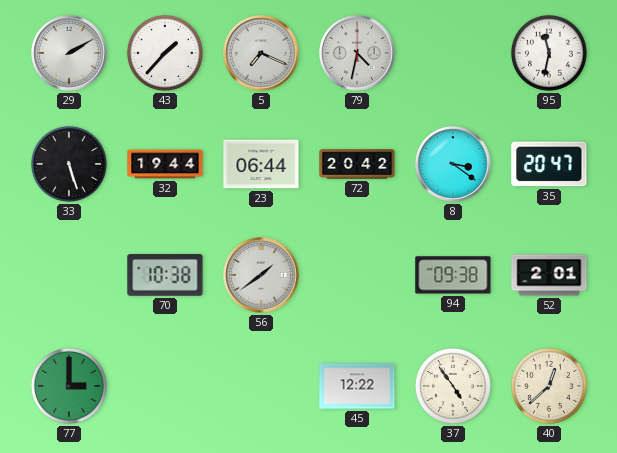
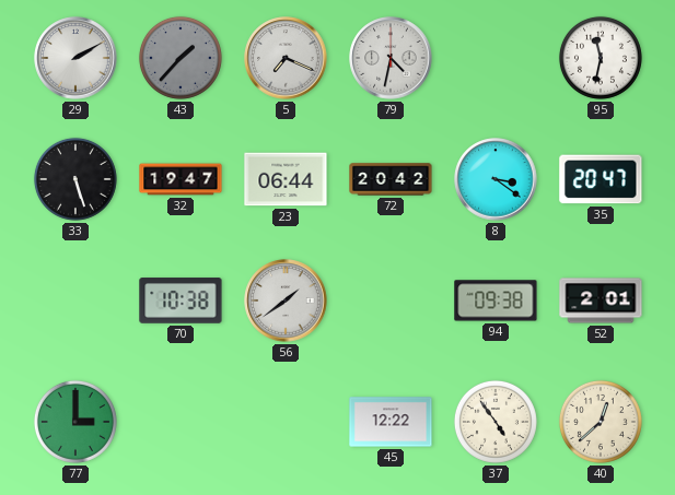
43 dial: white -> grey (181, 58)
32: 19:44 -> 19:47 (181, 179)
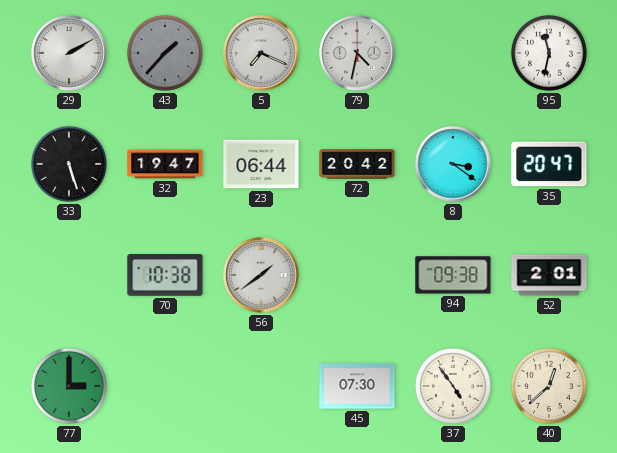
45: 12:22 -> 07:30 (357, 386)
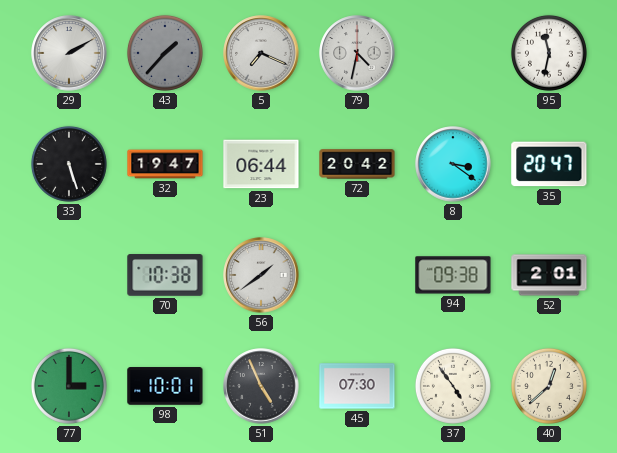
98: none -> 10:01 (165, 386)
51: none -> 4:56 (261, 386)
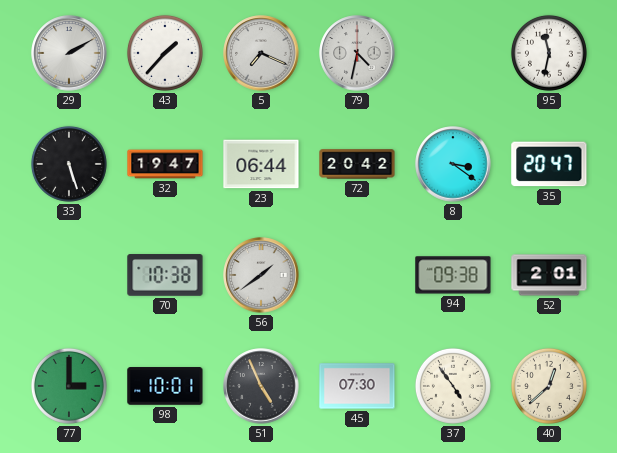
43 dial: grey -> white (165, 53)
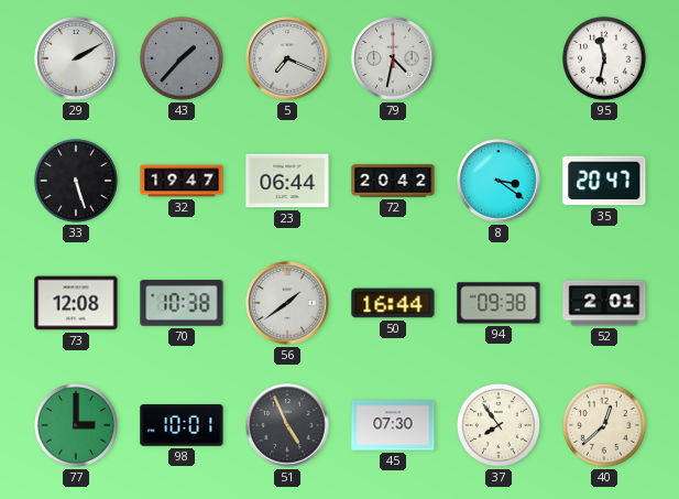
43 dial: white -> grey (182, 58)
73: none -> 12:08 (76, 303)
50: none -> 16:44 (393, 303)
37: 4:54 -> 7:54 (499, 425)
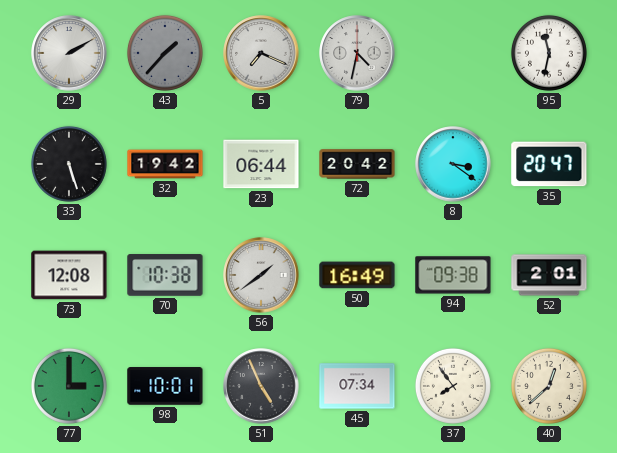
32: 19:47 -> 19:42 (165, 164)
50: 16:44 -> 16:49 (357, 275)
45: 07:30 -> 07:34 (357, 386)
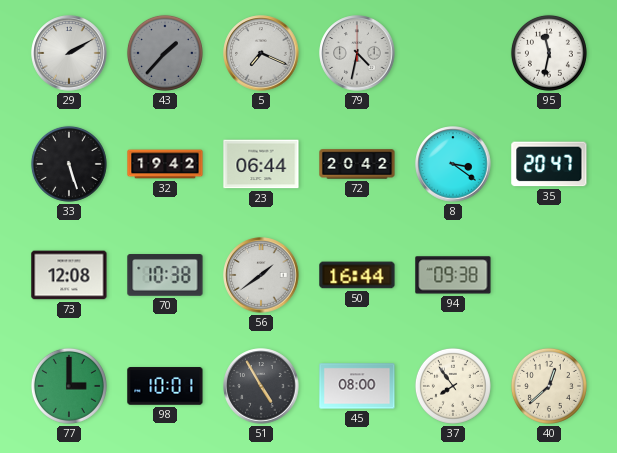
50: 16:49 -> 16:44 (357, 275)
52: 2:01 -> none (549, 275)
51: 4:56 -> 4:55 (261, 386)
45: 07:34 -> 08:00 (357, 386)
